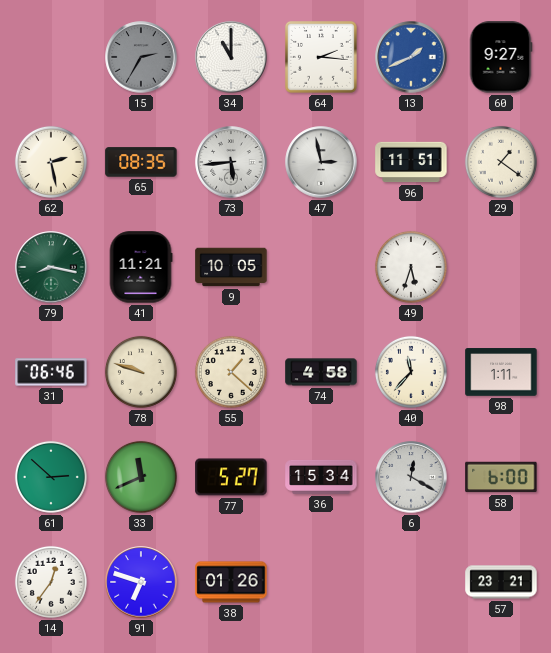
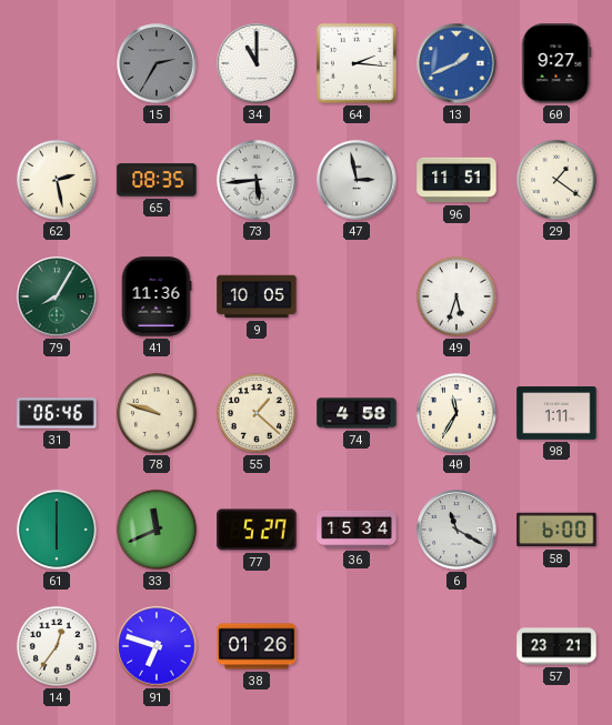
79: 8:17 -> 8:05 (57, 296)
41: 11:21 -> 11:36 (157, 296)
40: 11:37 -> 11:35 (457, 413)
61: 2:52 -> 6:00 (57, 530)
6: 12:20 -> 11:20 (457, 530)
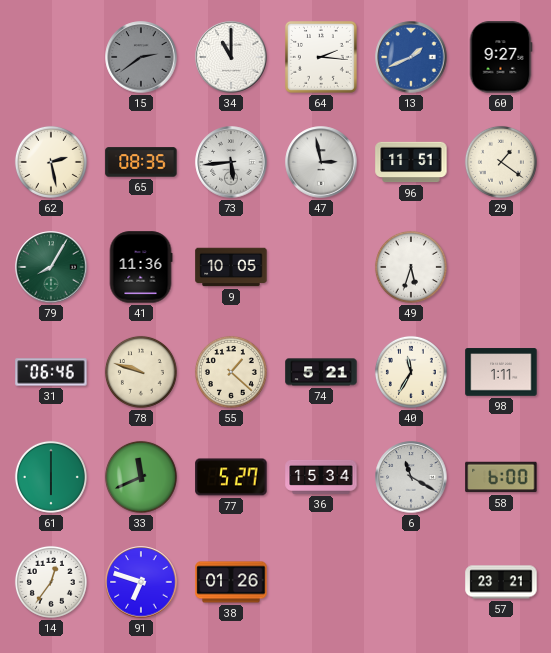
15: 2:35 -> 2:39 (141, 57)
74: 4:58 -> 5:21 (321, 372)
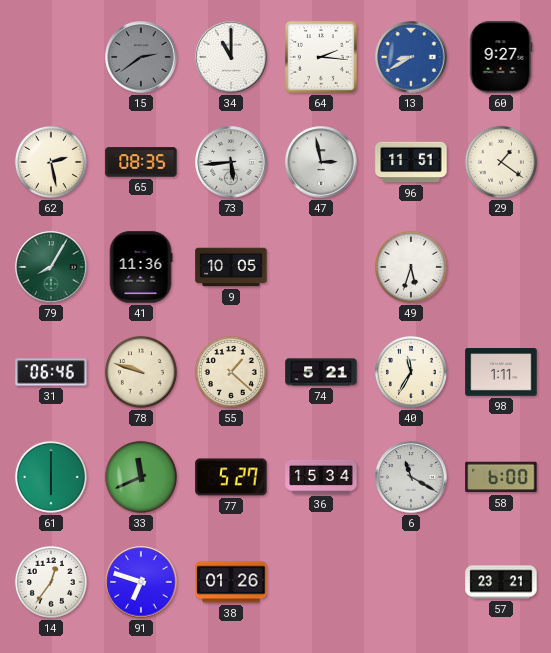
13: 1:41 -> 8:40 (411, 57)
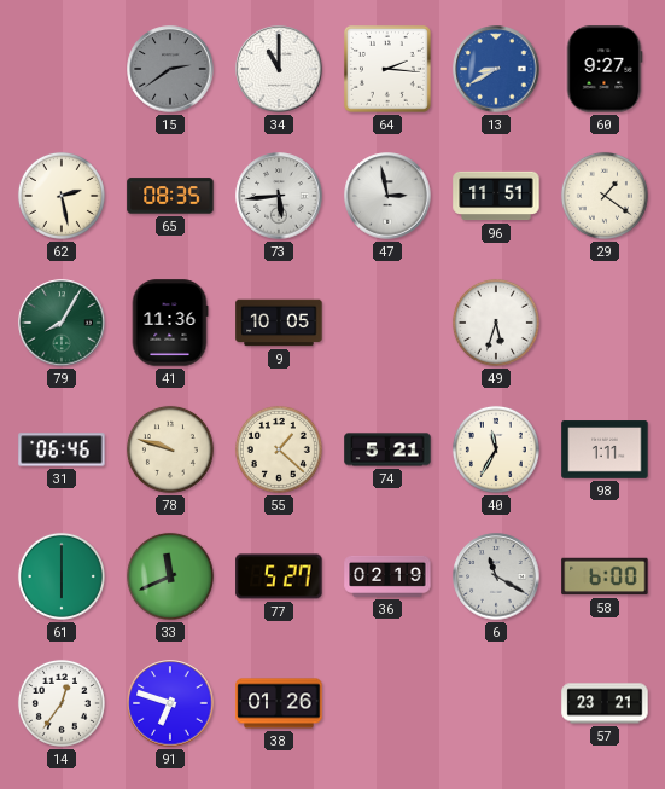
36: 15:34 -> 02:19 (387, 576)
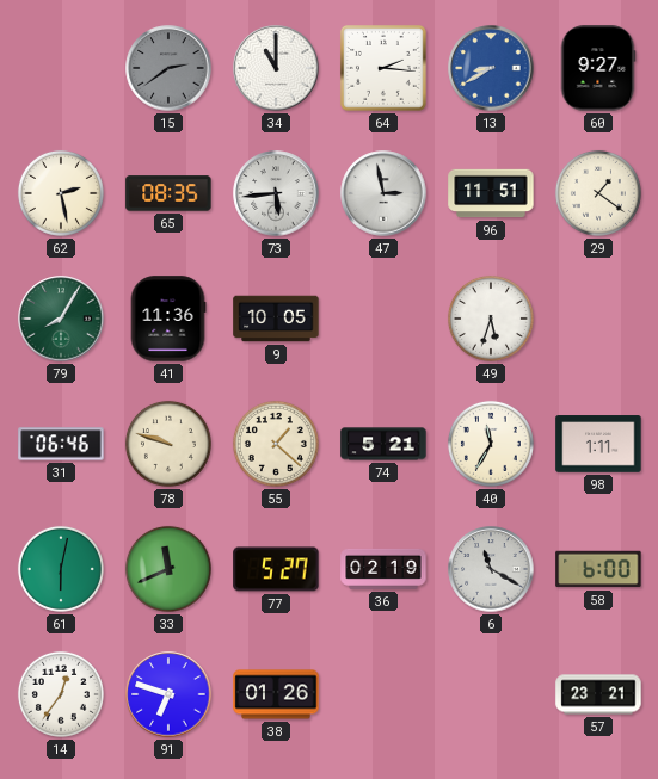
61: 6:00 -> 6:02 (61, 569)
